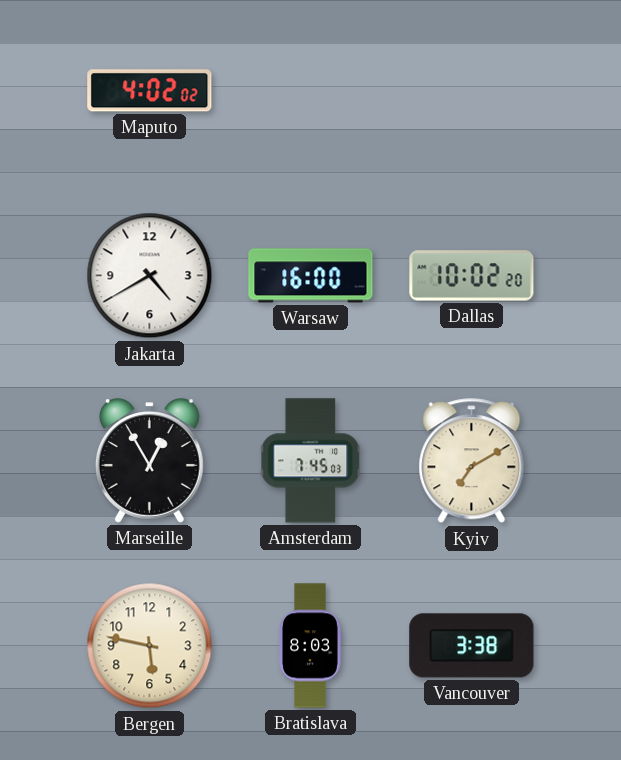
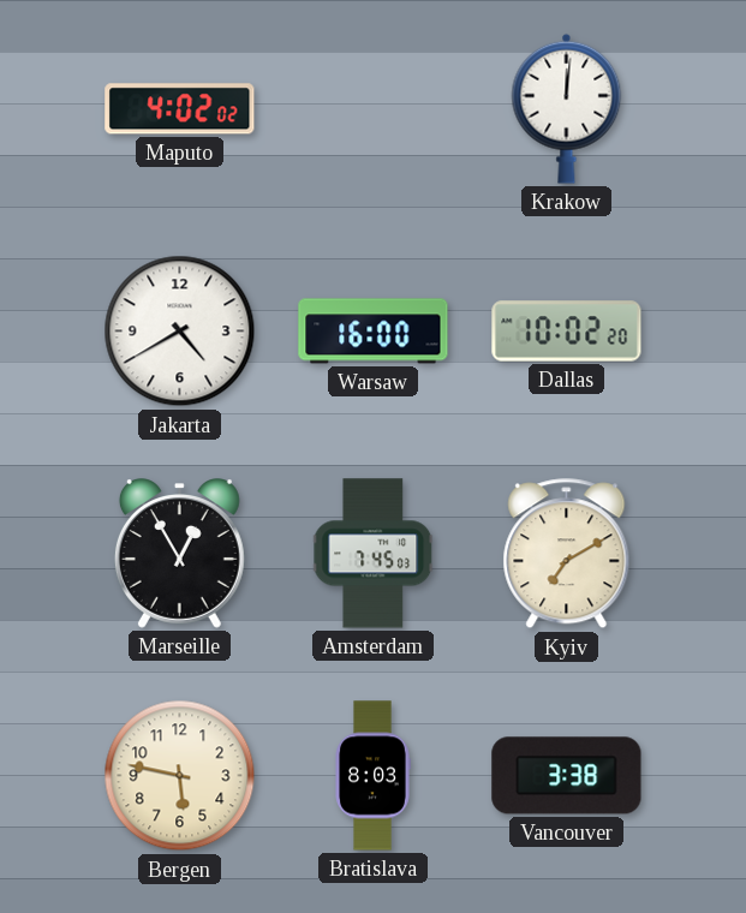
Krakow: none -> 12:01 (567, 108)
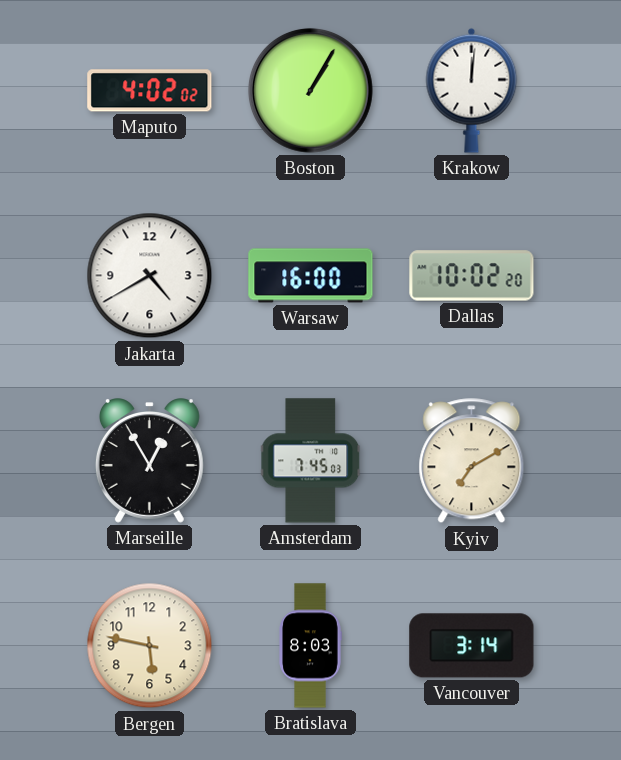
Boston: none -> 1:05 (310, 90)
Vancouver: 3:38 -> 3:14 (472, 646)
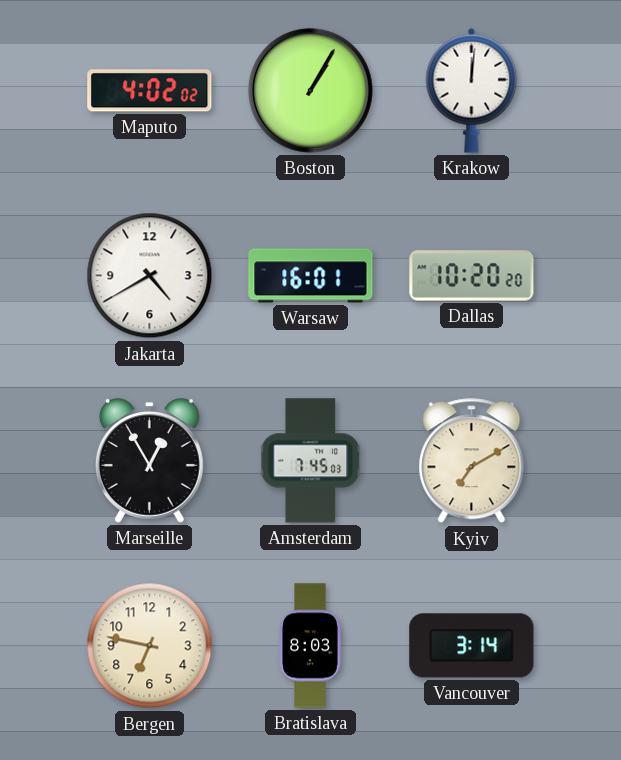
Warsaw: 16:00 -> 16:01 (311, 276)
Dallas: 10:02 -> 10:20 (472, 276)
Bergen: 5:47 -> 6:47 (150, 646)
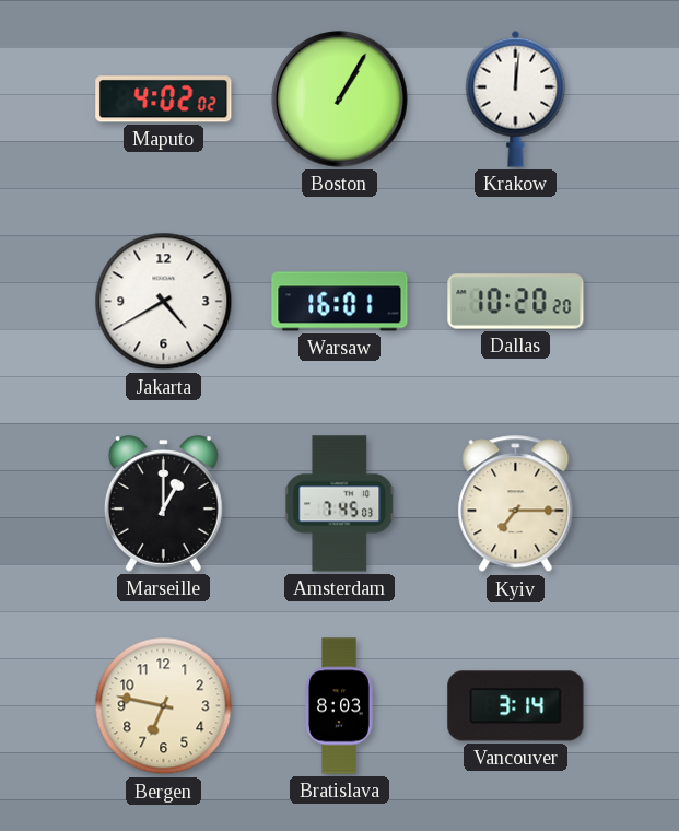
Marseille: 12:55 -> 1:00 (163, 504)
Kyiv: 7:10 -> 7:15 (516, 504)
